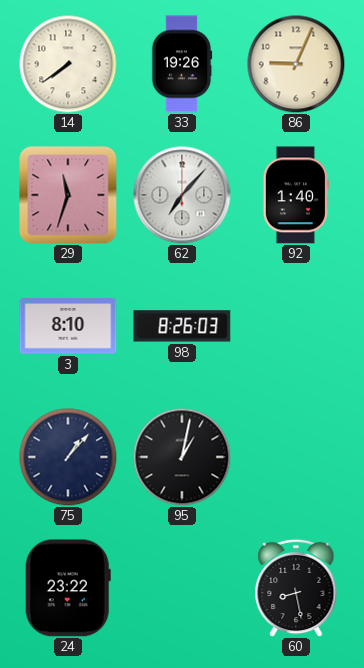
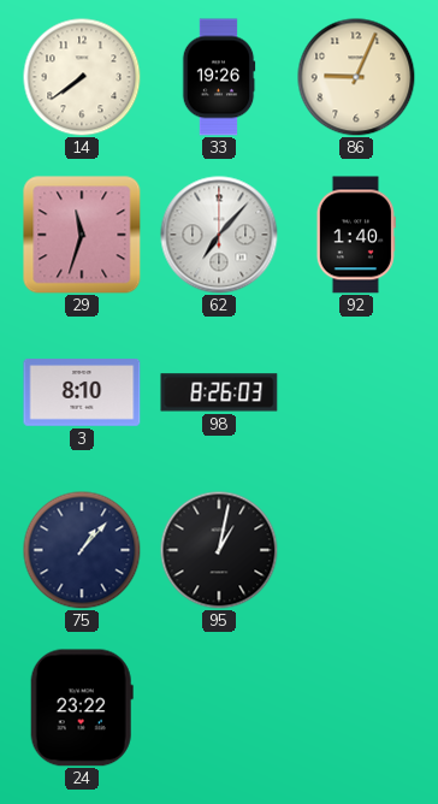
60: 8:28 -> none (296, 588)
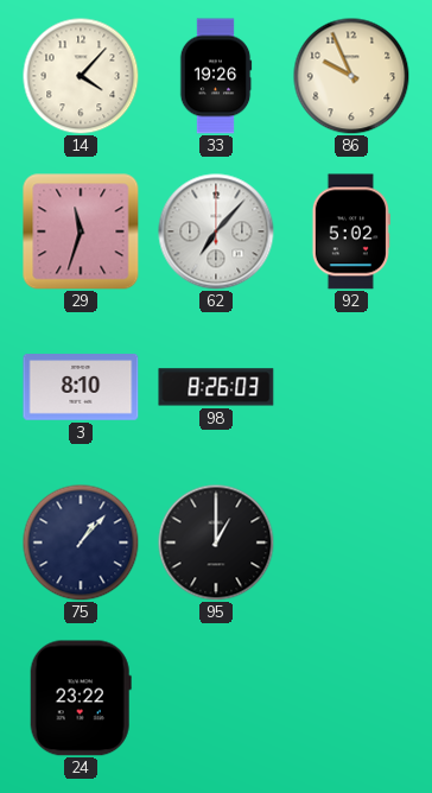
14: 7:39 -> 4:07 (81, 76)
86: 9:04 -> 9:56 (351, 76)
92: 1:40 -> 5:02 (351, 231)
95: 1:02 -> 1:00 (216, 543)
